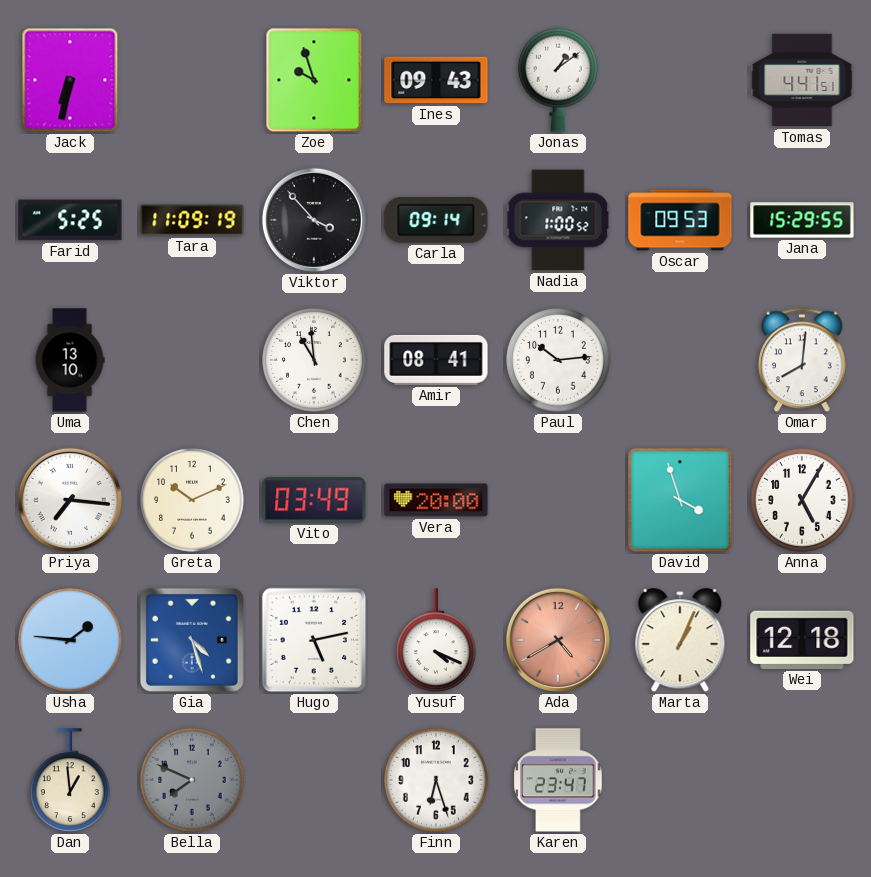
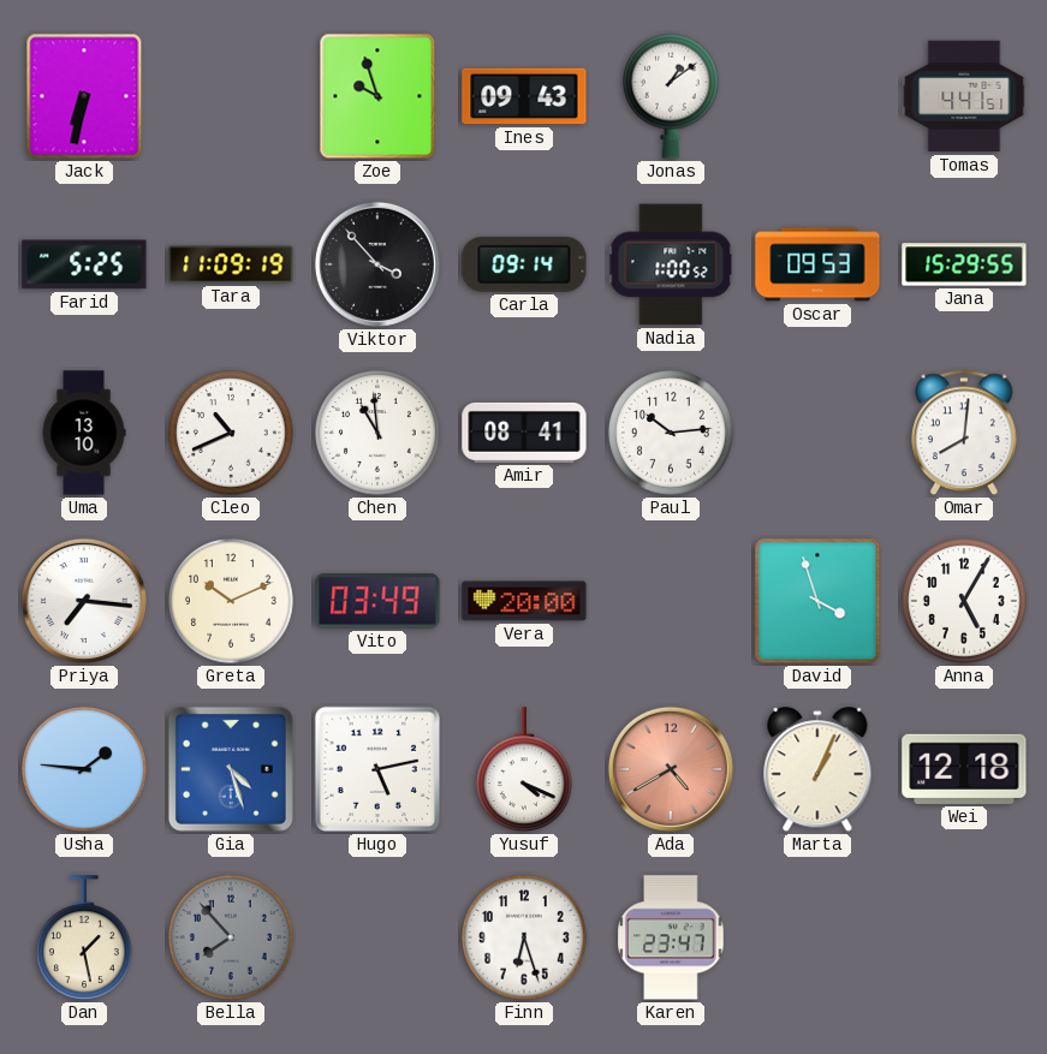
Cleo: none -> 10:41 (231, 433)
Dan: 12:59 -> 1:28 (85, 937)
Bella: 7:49 -> 7:53 (231, 937)
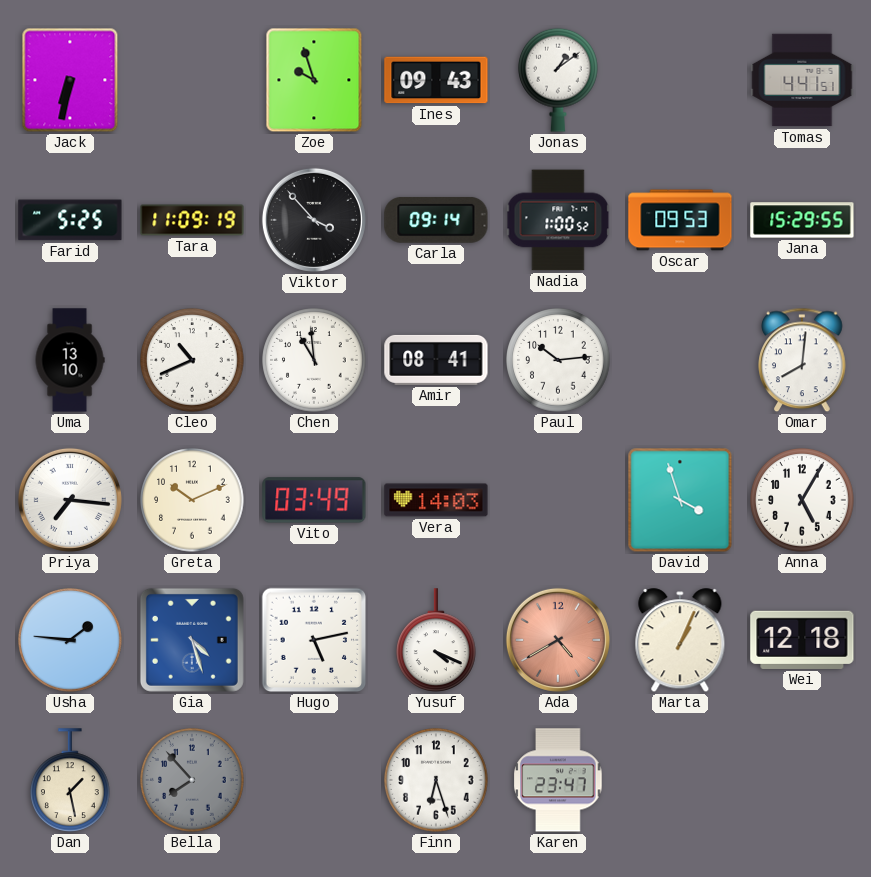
Vera: 20:00 -> 14:03 (436, 500)
